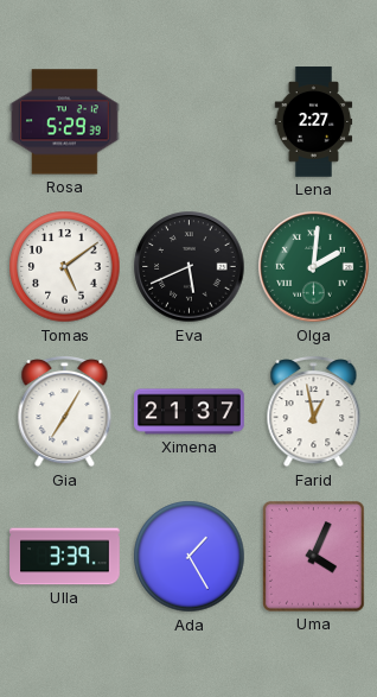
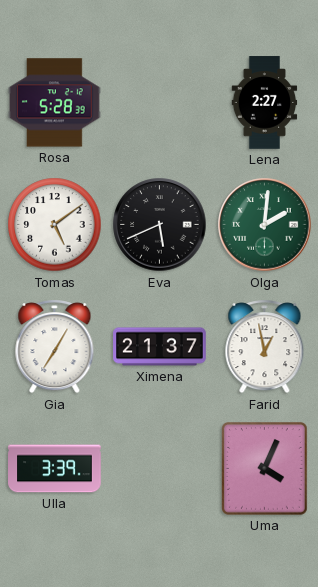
Rosa: 5:29 -> 5:28 (55, 103)
Ada: 1:25 -> none (190, 557)
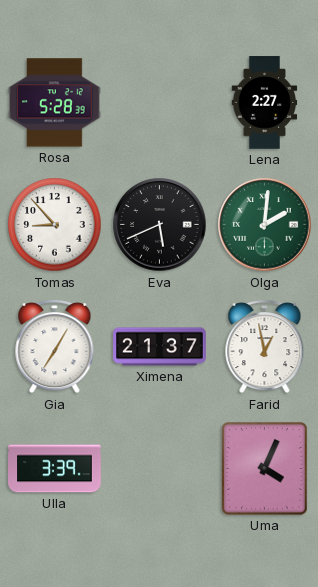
Tomas: 5:09 -> 8:53 (55, 225)
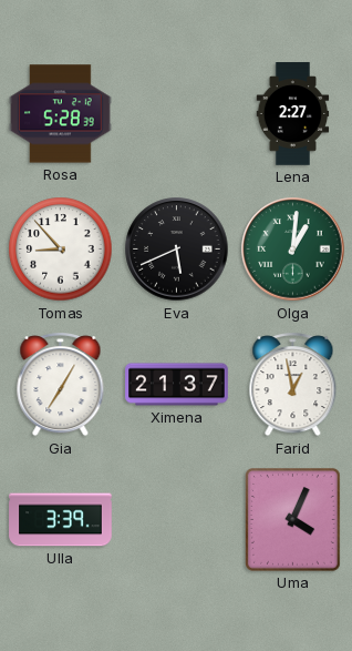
Olga: 2:01 -> 1:01 (293, 250)
